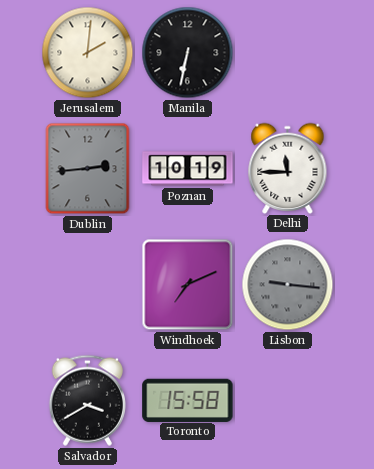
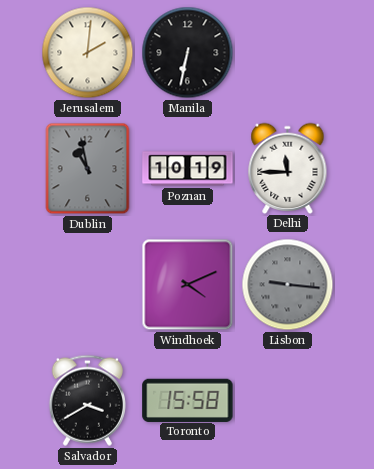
Dublin: 2:44 -> 10:58 (88, 169)
Windhoek: 7:11 -> 4:11 (188, 285)
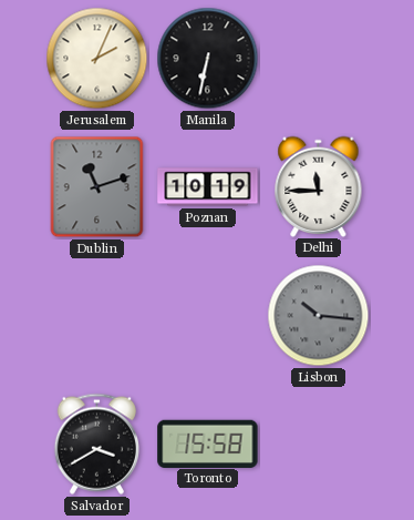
Jerusalem: 2:01 -> 2:04 (97, 59)
Dublin: 10:58 -> 11:12 (97, 187)
Windhoek: 4:11 -> none (188, 285)
Lisbon: 9:16 -> 10:16 (319, 316)
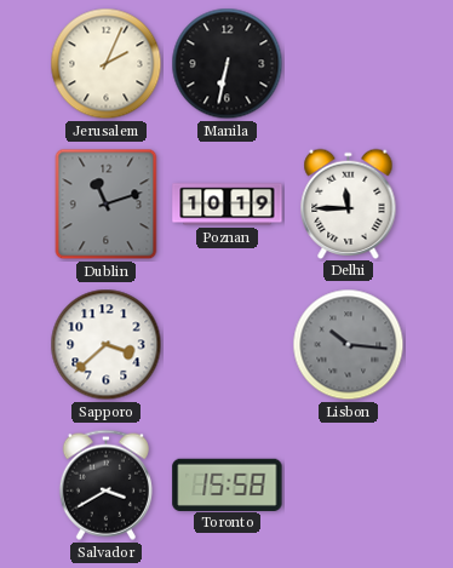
Sapporo: none -> 3:38 (107, 345)
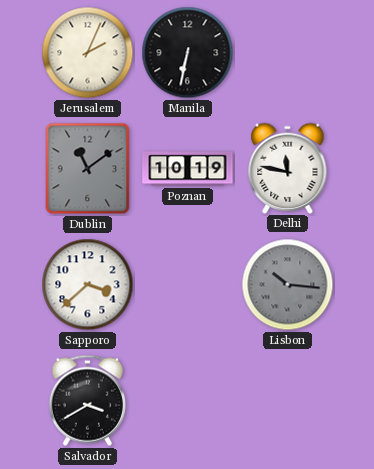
Dublin: 11:12 -> 11:09 (88, 169)
Delhi: 11:45 -> 11:47 (288, 168)
Toronto: 15:58 -> none (228, 484)
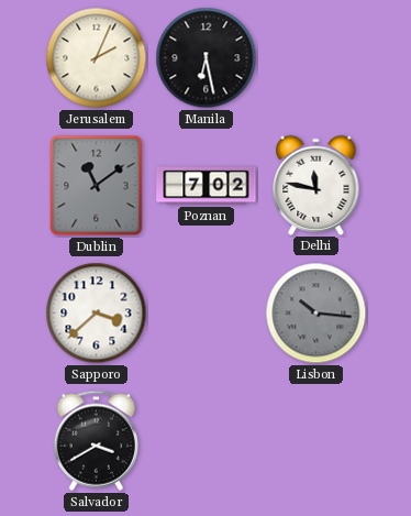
Manila: 6:32 -> 6:28 (207, 58)
Poznan: 10:19 -> 7:02 (207, 186)
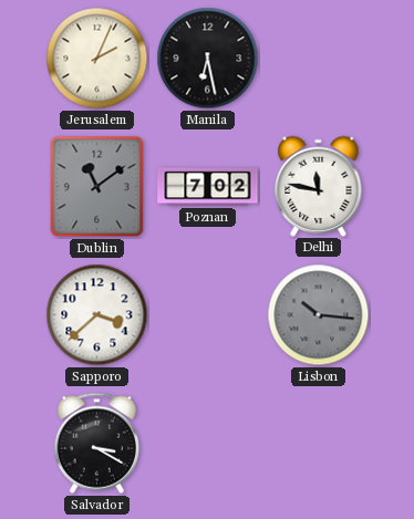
Salvador: 3:40 -> 3:20 (96, 443)
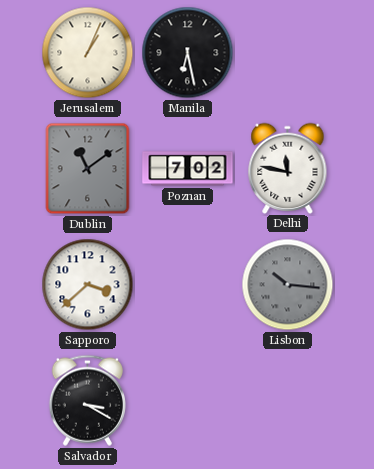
Jerusalem: 2:04 -> 1:04 (88, 53)
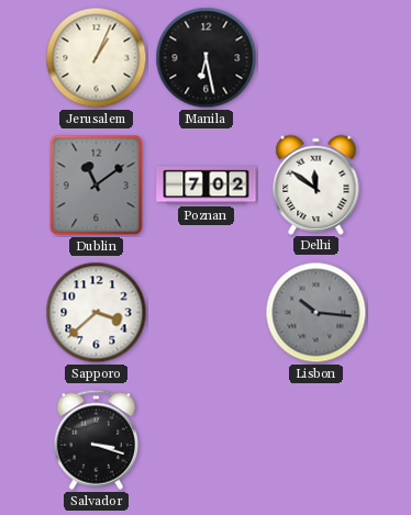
Delhi: 11:47 -> 11:51 (316, 184)
Salvador: 3:20 -> 3:18 (96, 439)
